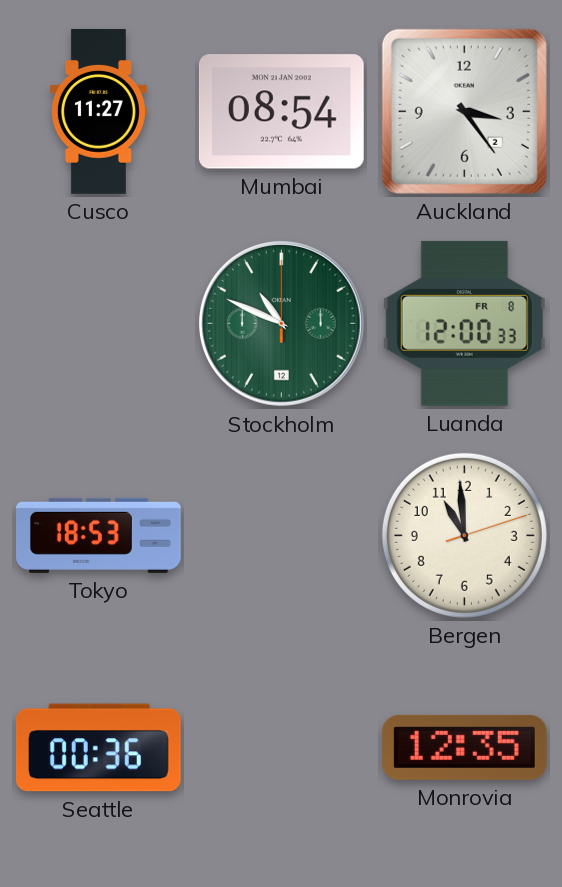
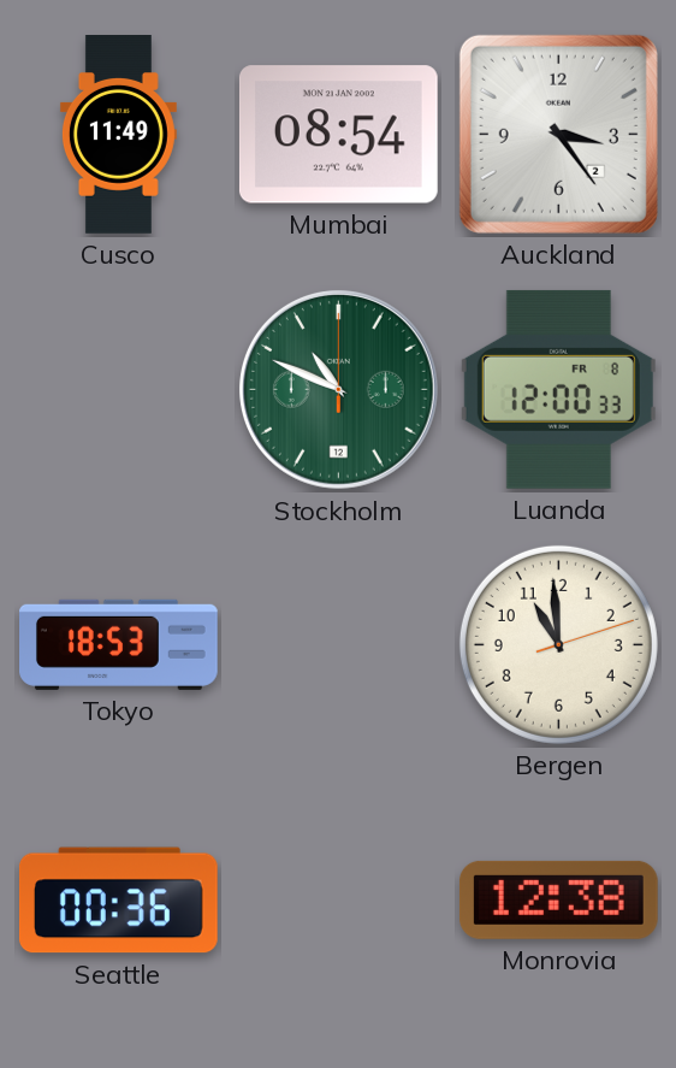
Cusco: 11:27 -> 11:49 (118, 135)
Monrovia: 12:35 -> 12:38 (558, 899)
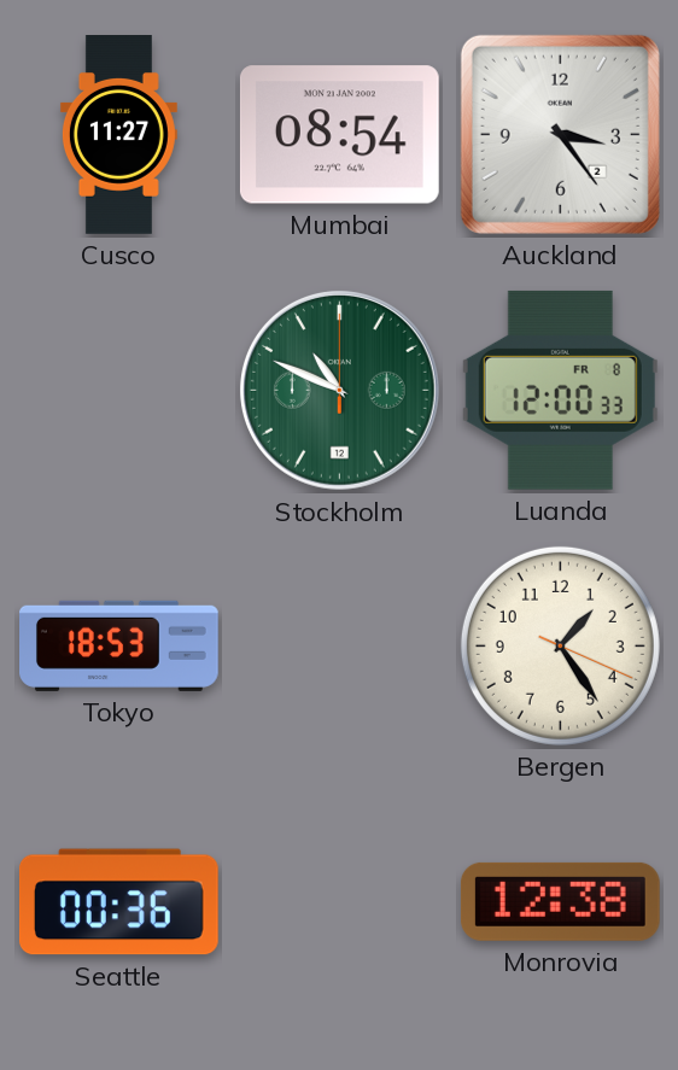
Cusco: 11:49 -> 11:27 (118, 135)
Bergen: 10:59 -> 1:24 (560, 645)
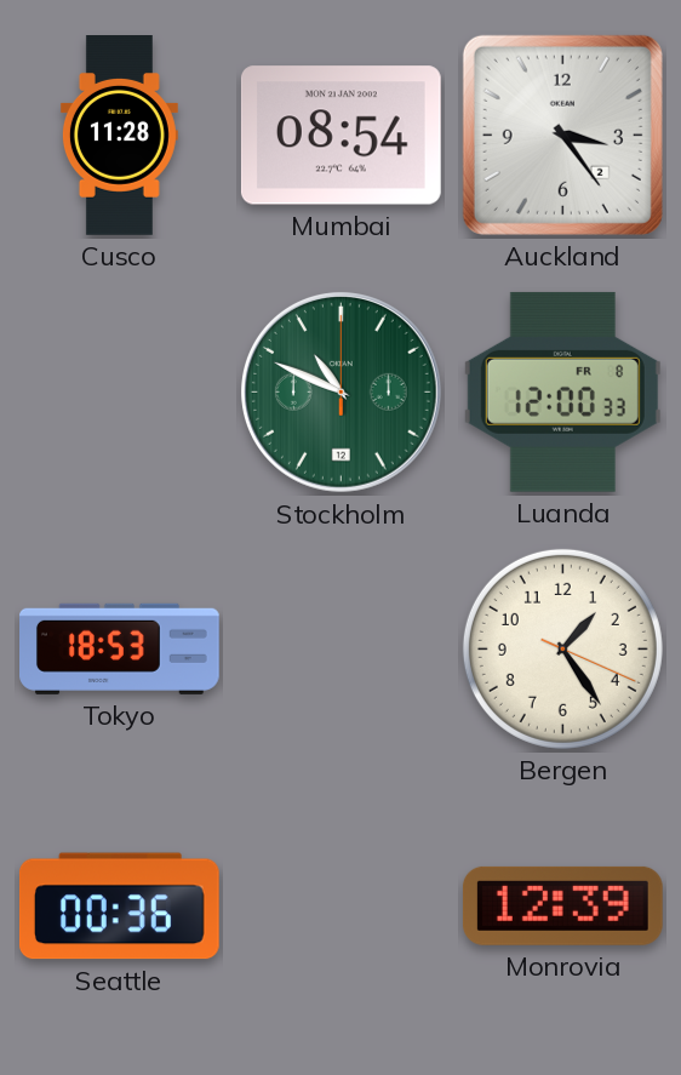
Cusco: 11:27 -> 11:28 (119, 136)
Monrovia: 12:38 -> 12:39 (562, 905)
